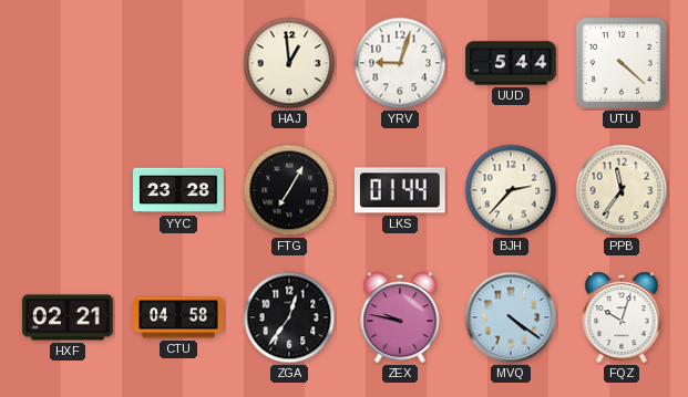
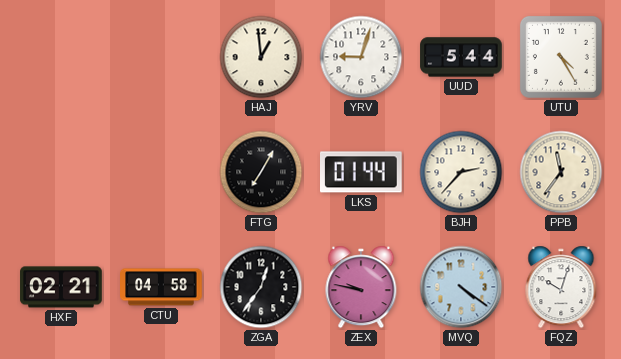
UTU: 4:22 -> 4:25 (561, 57)
YYC: 23:28 -> none (178, 190)
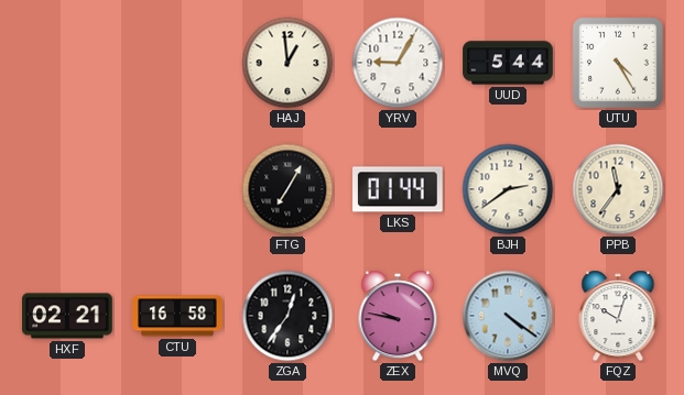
YRV: 9:03 -> 9:05 (398, 63)
BJH: 2:37 -> 2:39 (508, 189)
CTU: 04:58 -> 16:58 (177, 316)
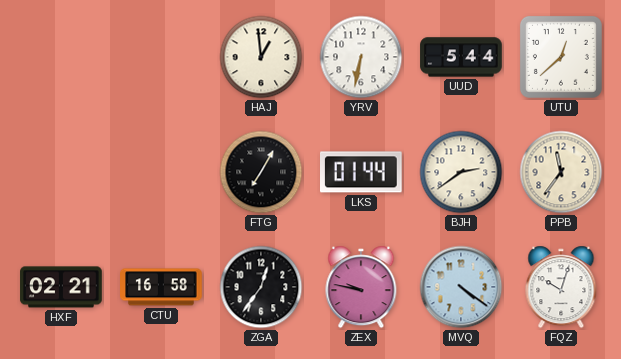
YRV: 9:05 -> 6:32 (361, 57)
UTU: 4:25 -> 12:38 (561, 57)
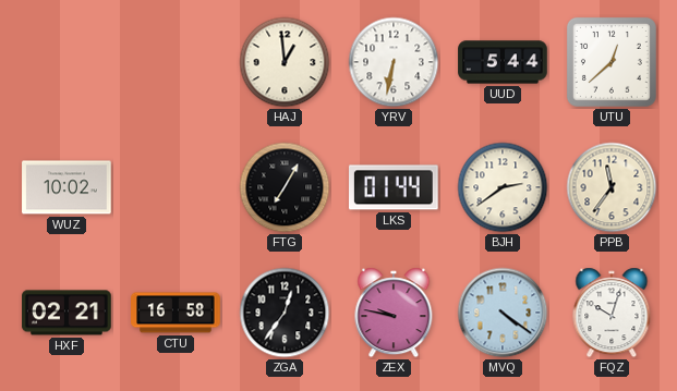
WUZ: none -> 10:02 (67, 187)
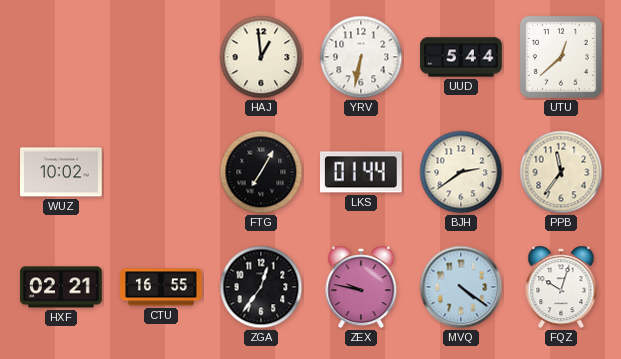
CTU: 16:58 -> 16:55 (161, 287)
